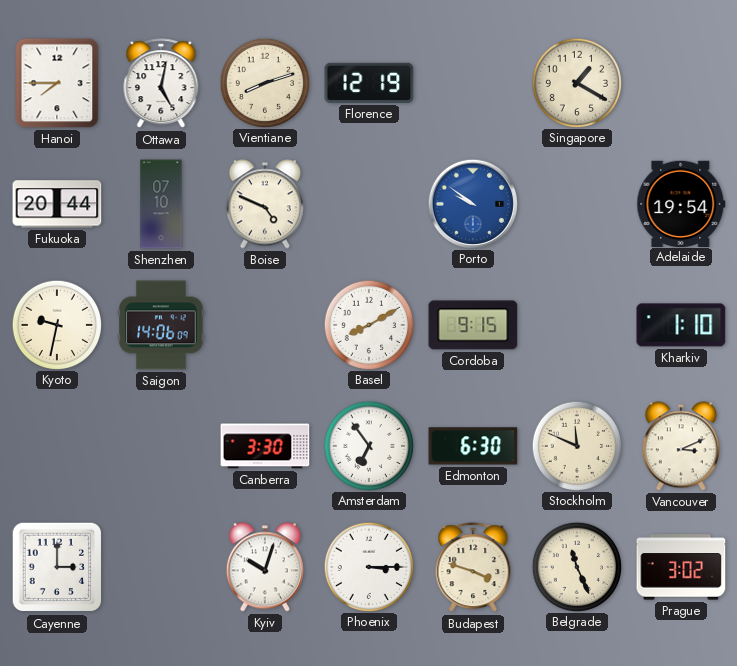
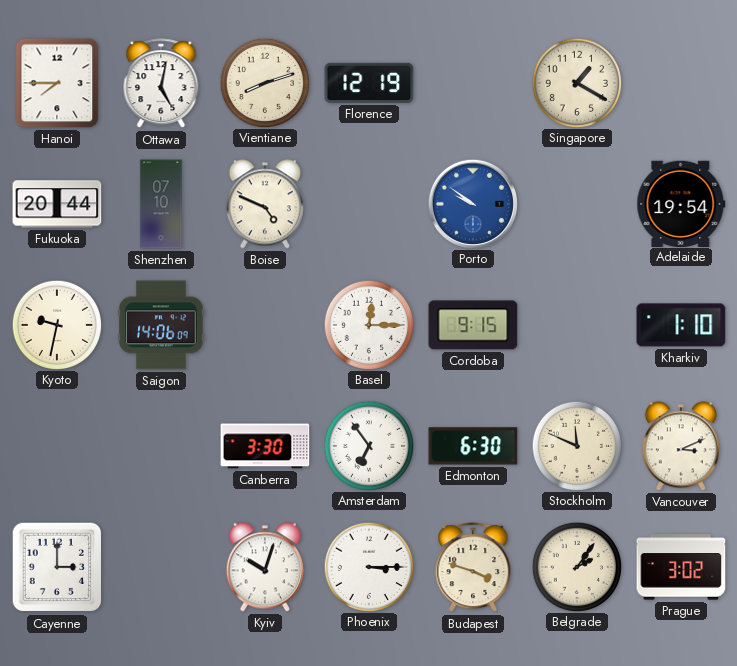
Basel: 8:10 -> 12:15 (368, 324)
Belgrade: 11:26 -> 2:06 (576, 566)
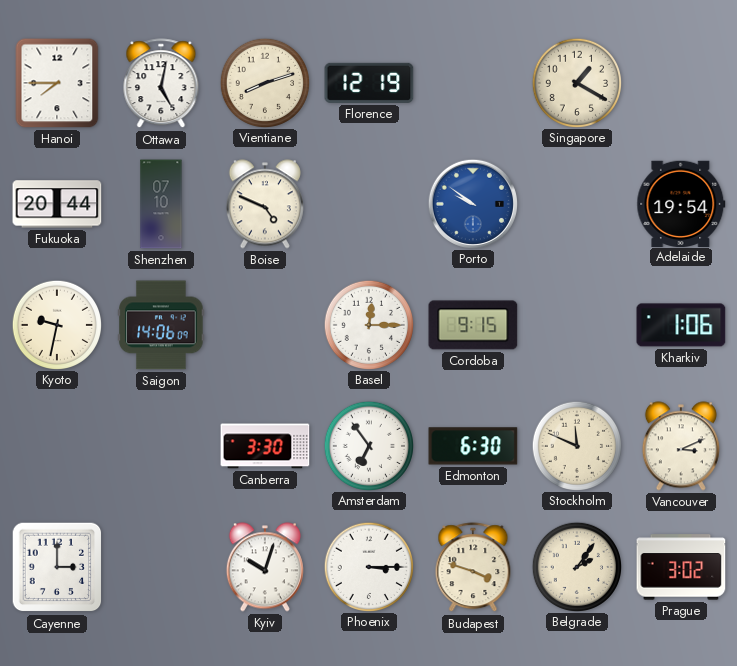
Kharkiv: 1:10 -> 1:06 (681, 325)
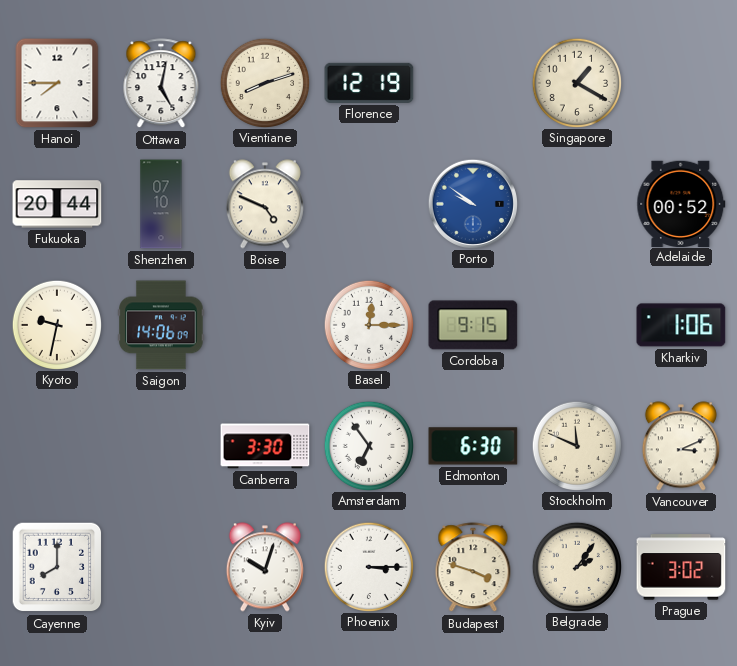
Adelaide: 19:54 -> 00:52 (681, 203)
Cayenne: 3:00 -> 8:00 (57, 567)
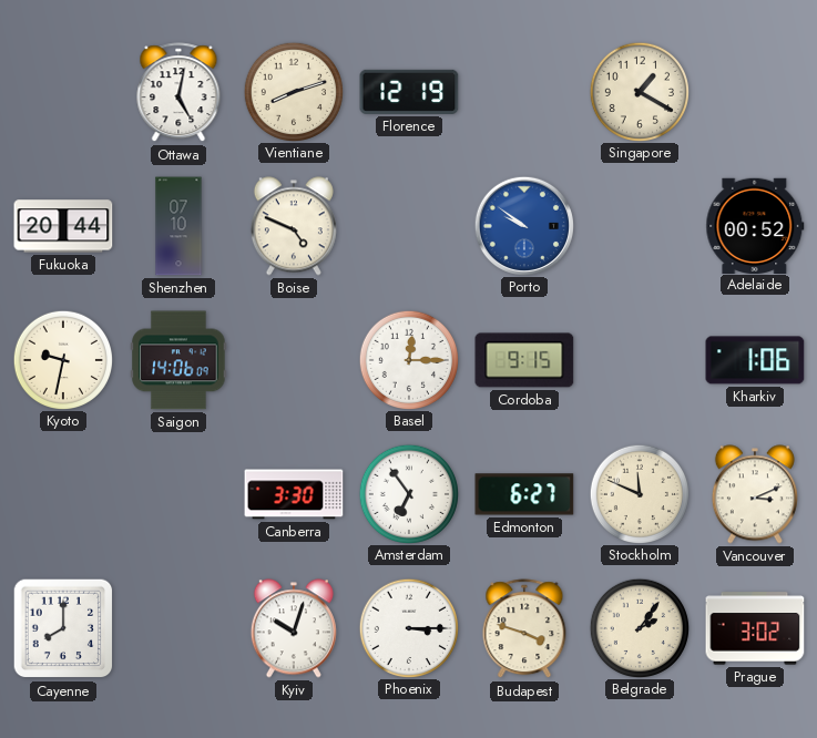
Hanoi: 7:45 -> none (57, 83)
Edmonton: 6:30 -> 6:27 (524, 494)
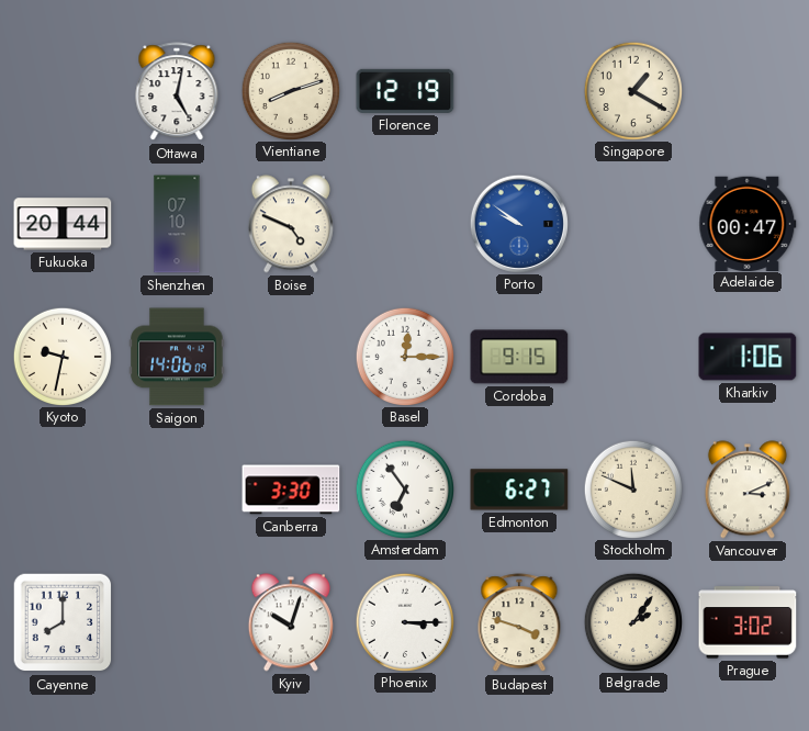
Adelaide: 00:52 -> 00:47 (748, 223)
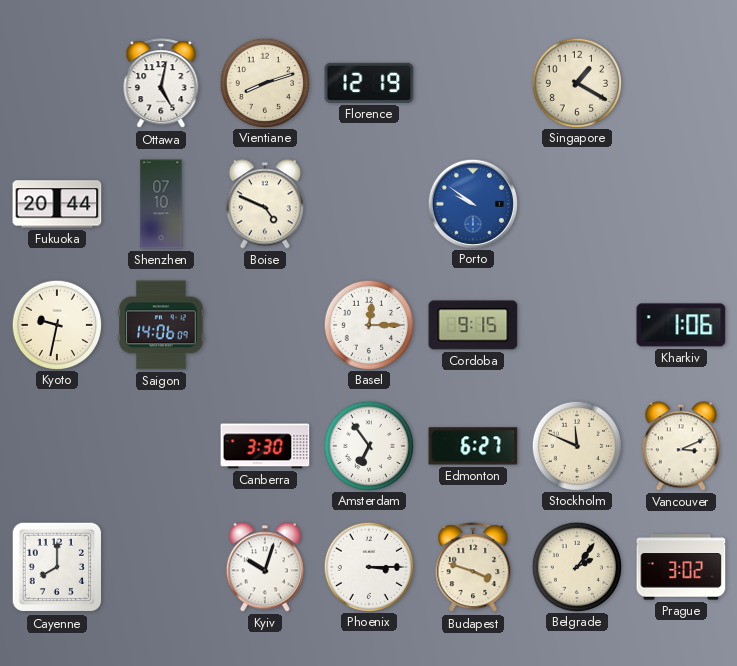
Adelaide: 00:47 -> none (748, 223)
